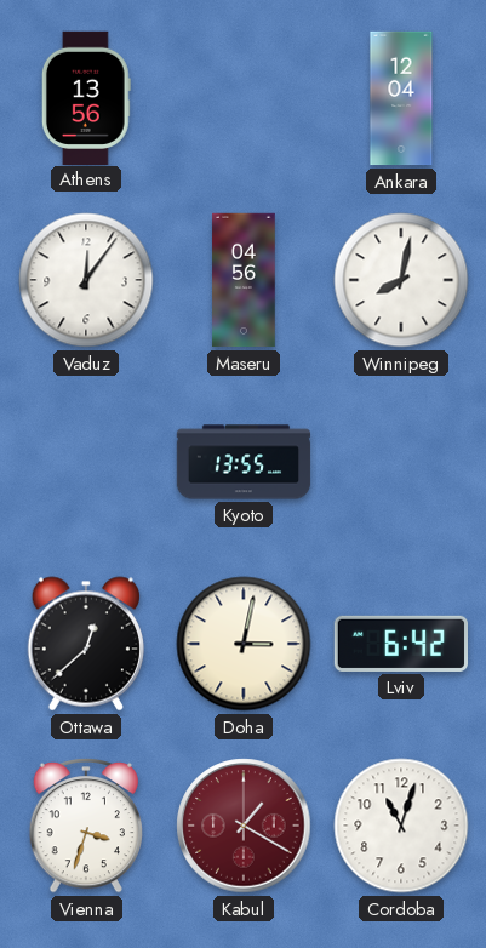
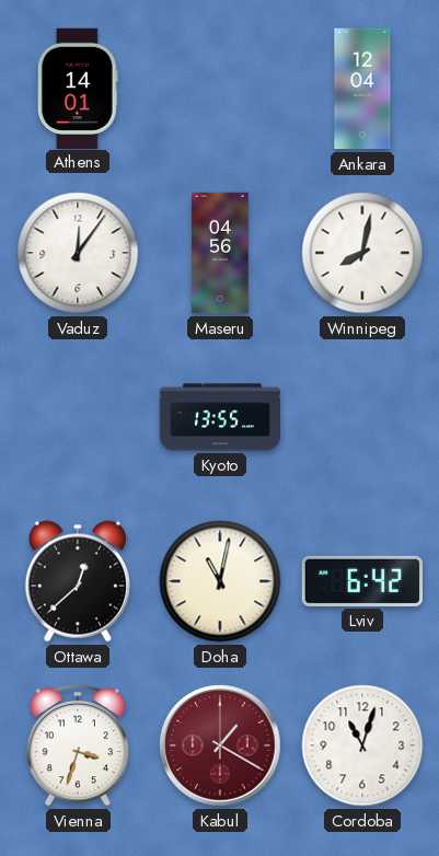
Athens: 13:56 -> 14:01 (78, 88)
Doha: 3:02 -> 11:02 (220, 581)
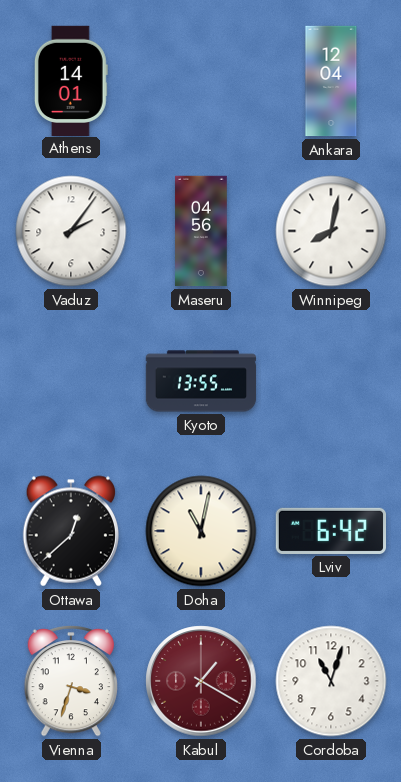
Vaduz: 12:06 -> 2:06 (71, 231)
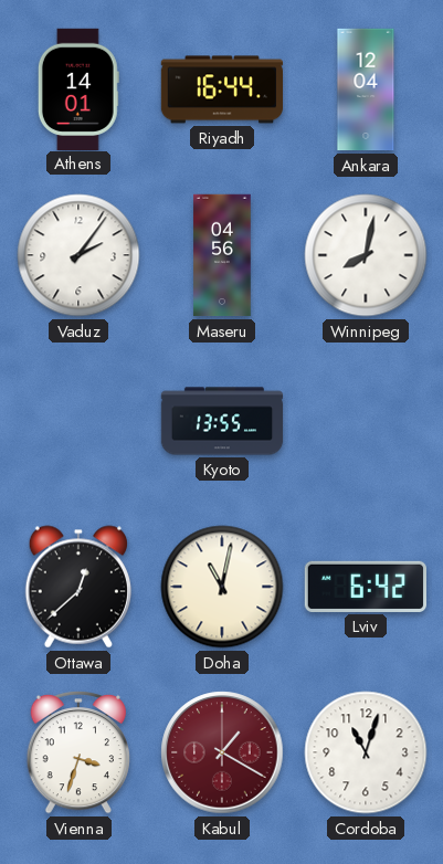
Riyadh: none -> 16:44 (221, 89)
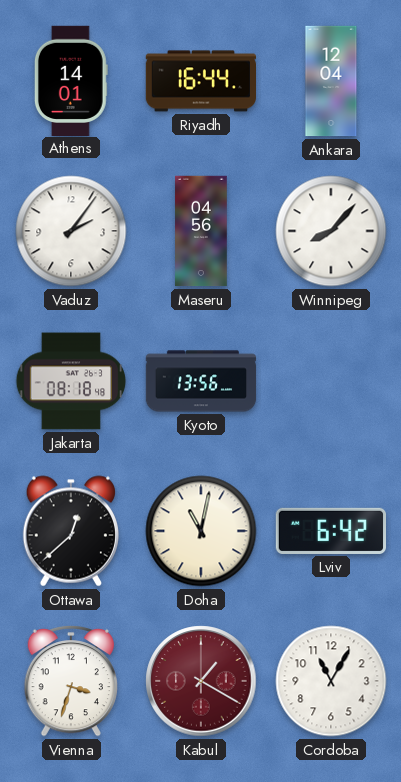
Winnipeg: 8:02 -> 8:07 (331, 231)
Jakarta: none -> 08:18 (71, 381)
Kyoto: 13:55 -> 13:56 (201, 381)
Cordoba: 11:03 -> 11:05 (331, 681)
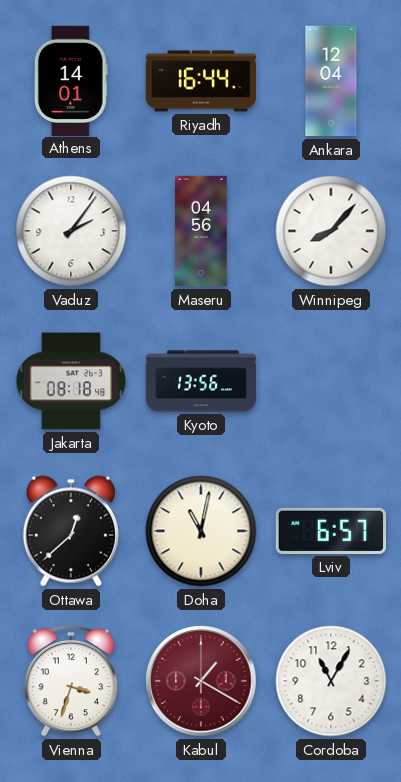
Lviv: 6:42 -> 6:57 (330, 531)
